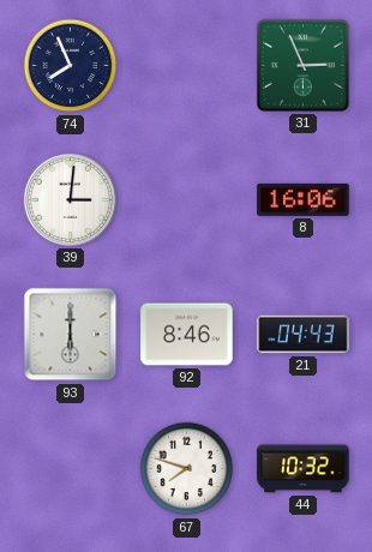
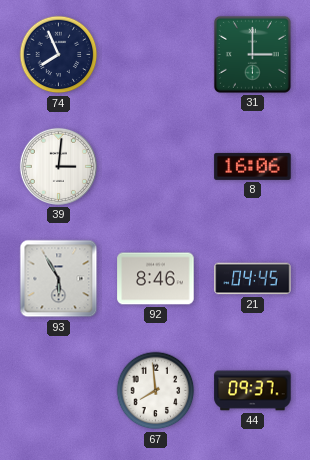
31: 2:56 -> 3:00 (252, 54)
93: 6:00 -> 5:55 (59, 279)
21: 04:43 -> 04:45 (253, 279)
67: 7:48 -> 7:59 (156, 391)
44: 10:32 -> 09:37 (253, 391)
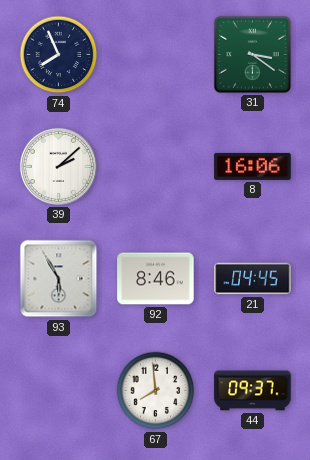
31: 3:00 -> 3:21 (252, 54)
39: 3:01 -> 2:08 (58, 166)
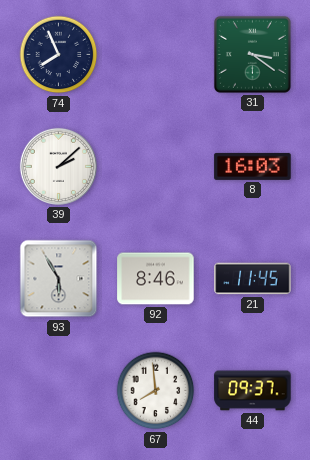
8: 16:06 -> 16:03 (253, 166)
21: 04:45 -> 11:45 (253, 279)
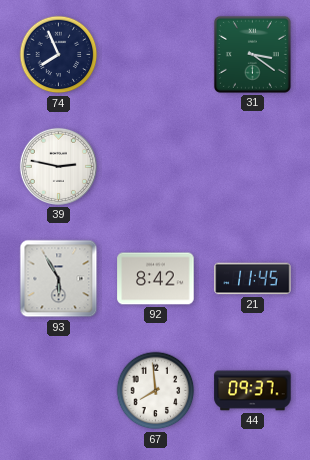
39: 2:08 -> 2:47 (58, 166)
8: 16:03 -> none (253, 166)
92: 8:46 -> 8:42 (156, 279)
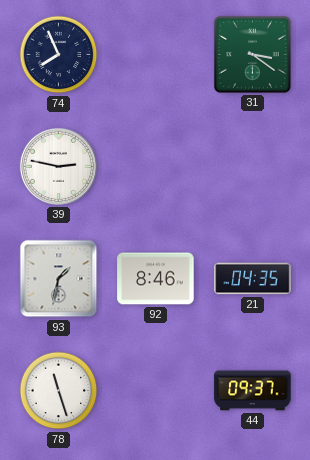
93: 5:55 -> 1:32 (59, 279)
92: 8:42 -> 8:46 (156, 279)
21: 11:45 -> 04:35 (253, 279)
78: none -> 11:27 (59, 391)
67: 7:59 -> none (156, 391)
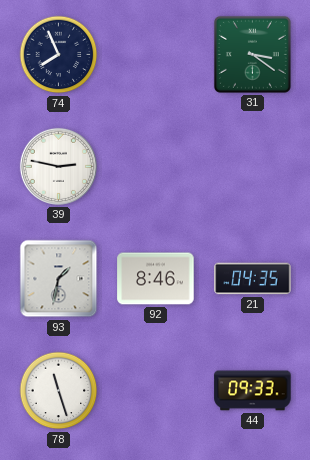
44: 09:37 -> 09:33 (253, 391)
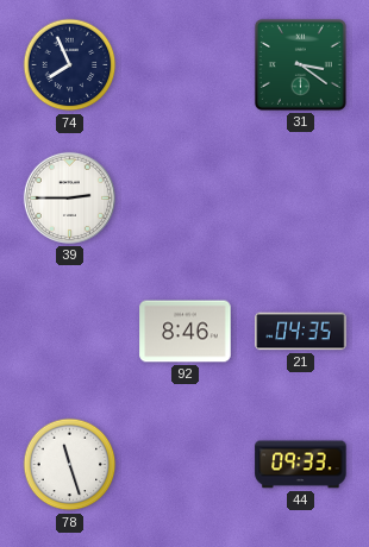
39: 2:47 -> 2:45 (69, 197)
93: 1:32 -> none (59, 279)
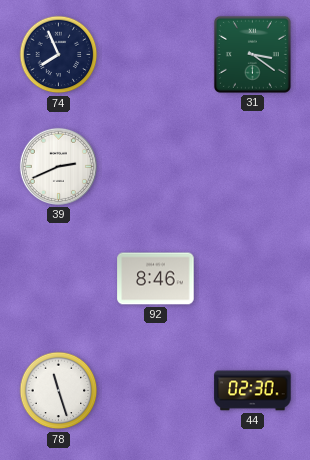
39: 2:45 -> 2:41 (58, 166)
21: 04:35 -> none (301, 332)
44: 09:33 -> 02:30 (253, 391)
